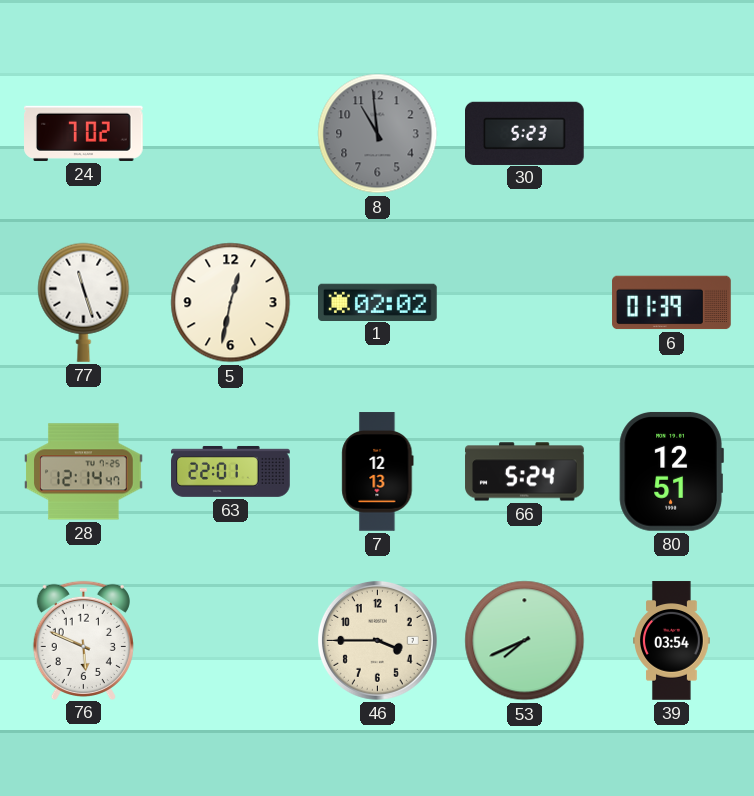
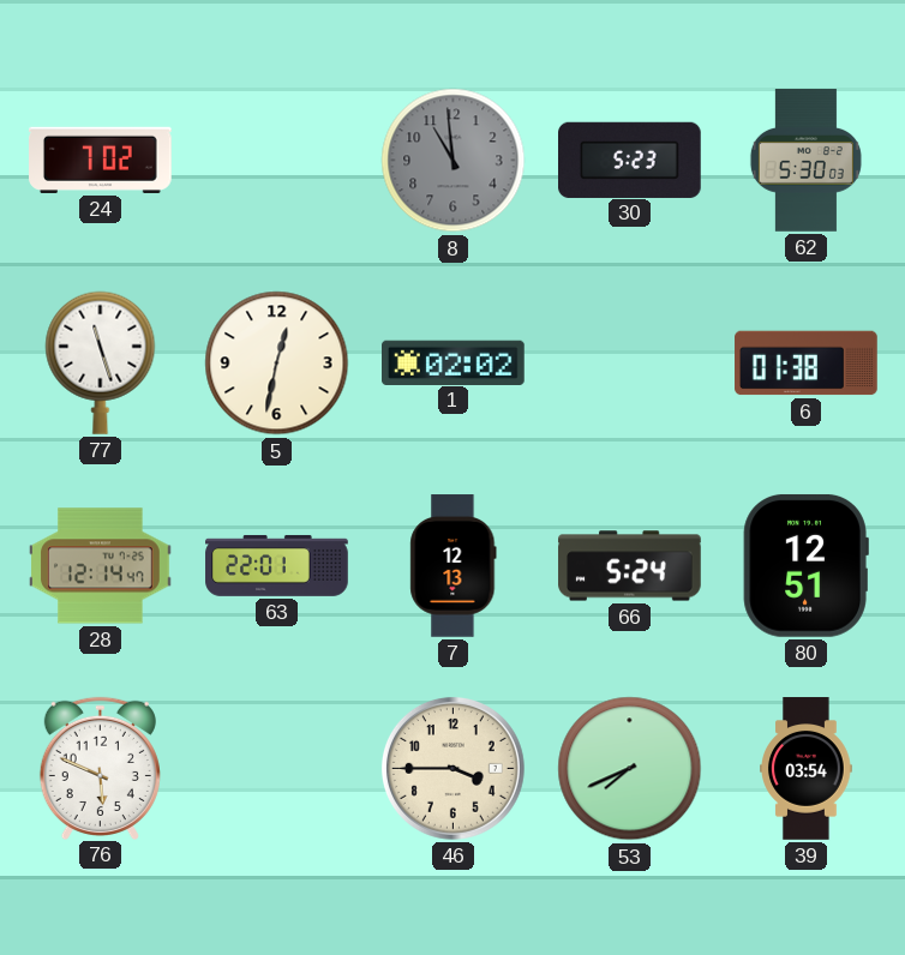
62: none -> 5:30 (805, 161)
6: 01:39 -> 01:38 (807, 364)
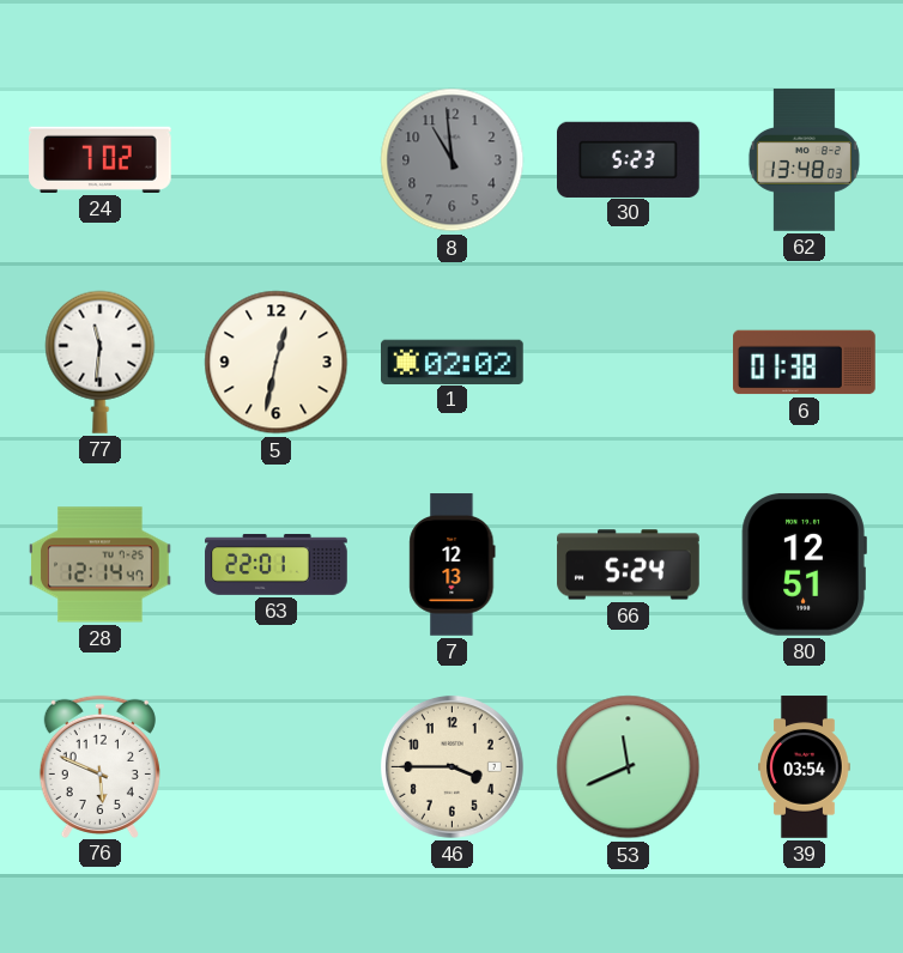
62: 5:30 -> 13:48 (804, 160)
77: 11:27 -> 11:31 (101, 362)
53: 7:41 -> 11:41 (629, 767)
